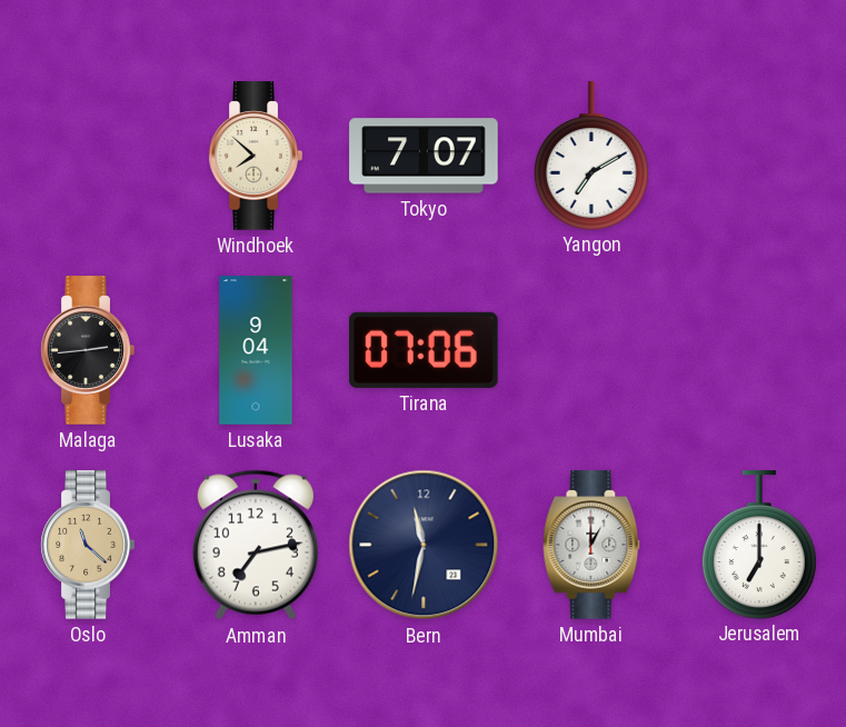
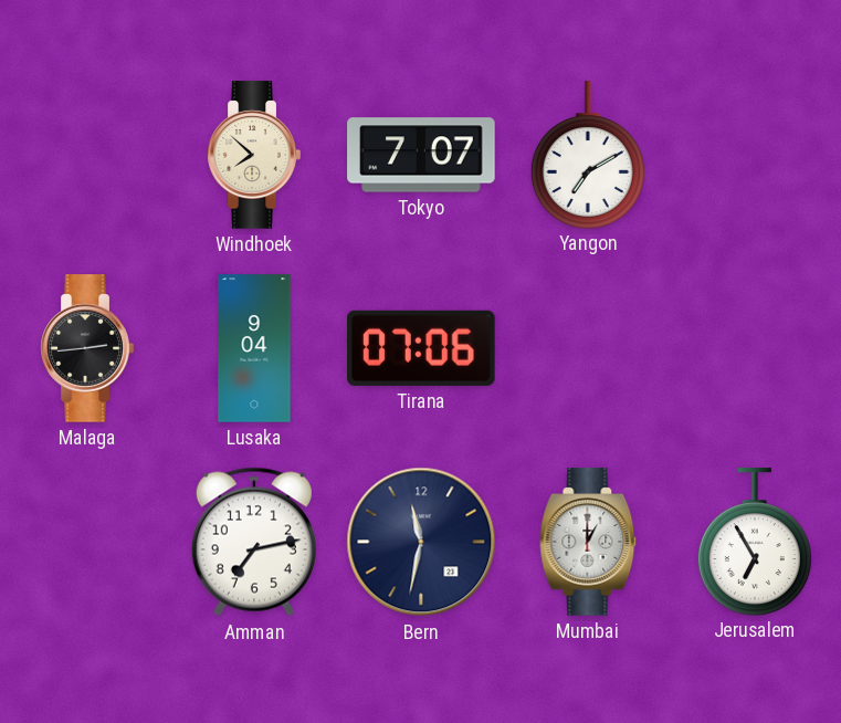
Oslo: 11:22 -> none (88, 545)
Jerusalem: 7:00 -> 6:55 (755, 542)
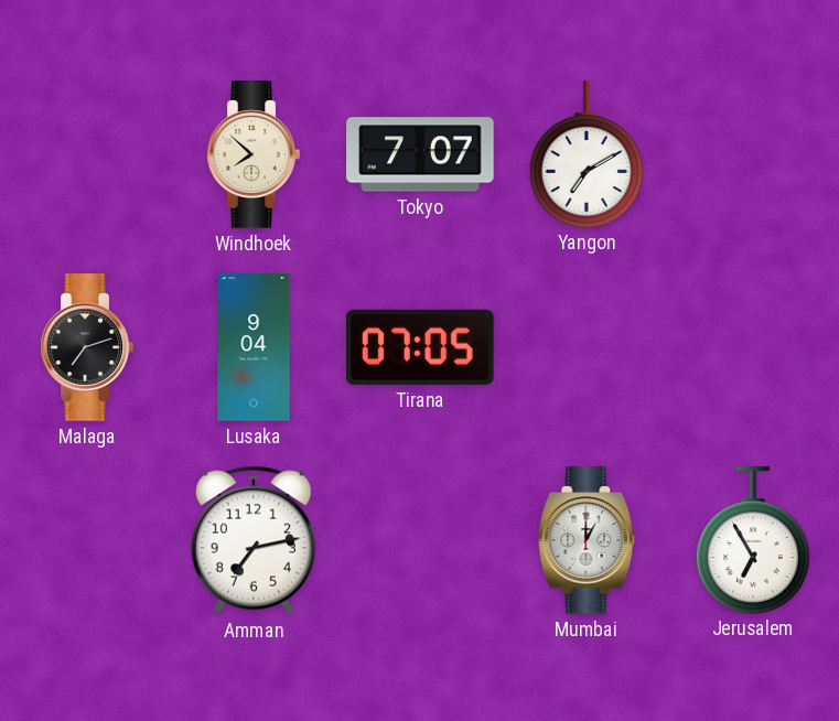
Malaga: 2:44 -> 7:12 (87, 347)
Tirana: 07:06 -> 07:05 (421, 347)
Bern: 11:32 -> none (421, 542)
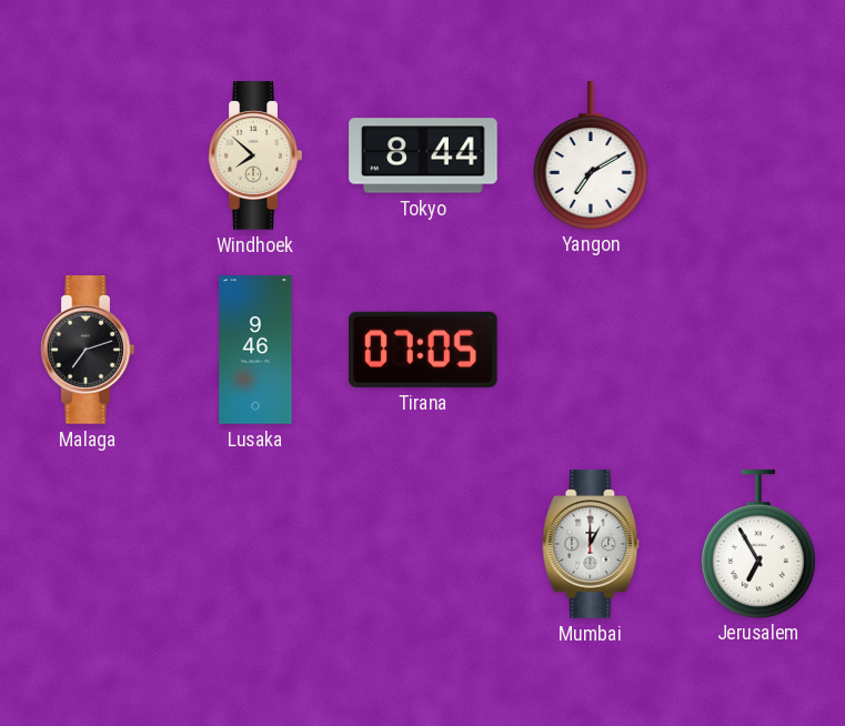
Tokyo: 7:07 -> 8:44 (423, 155)
Lusaka: 9:04 -> 9:46 (255, 350)
Amman: 7:13 -> none (254, 540)
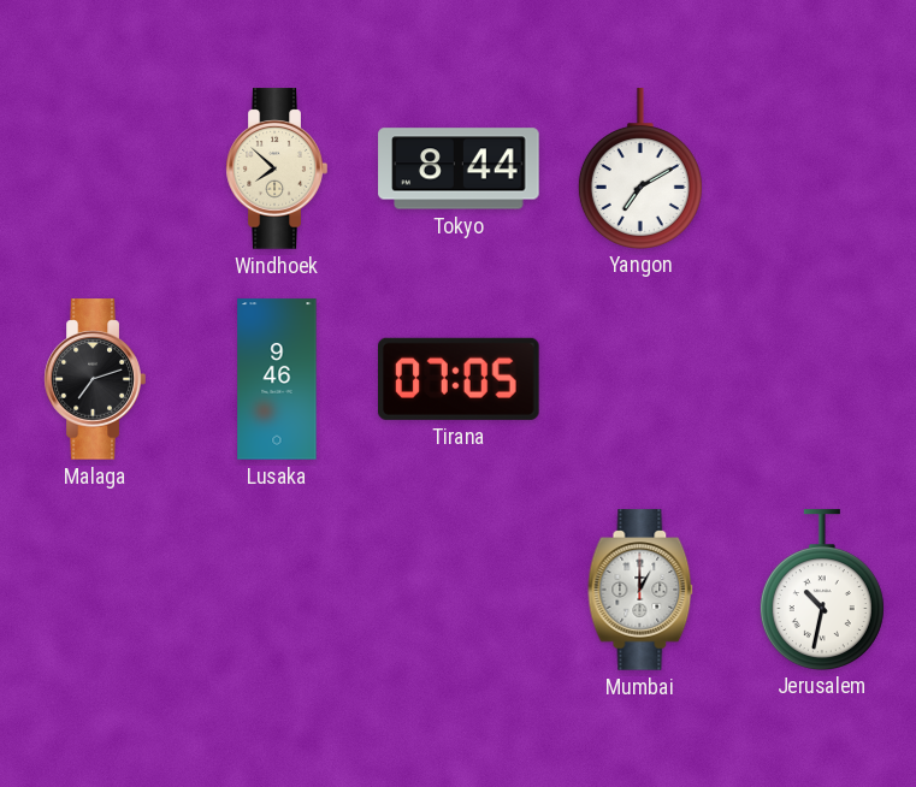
Jerusalem: 6:55 -> 10:32 (822, 590)
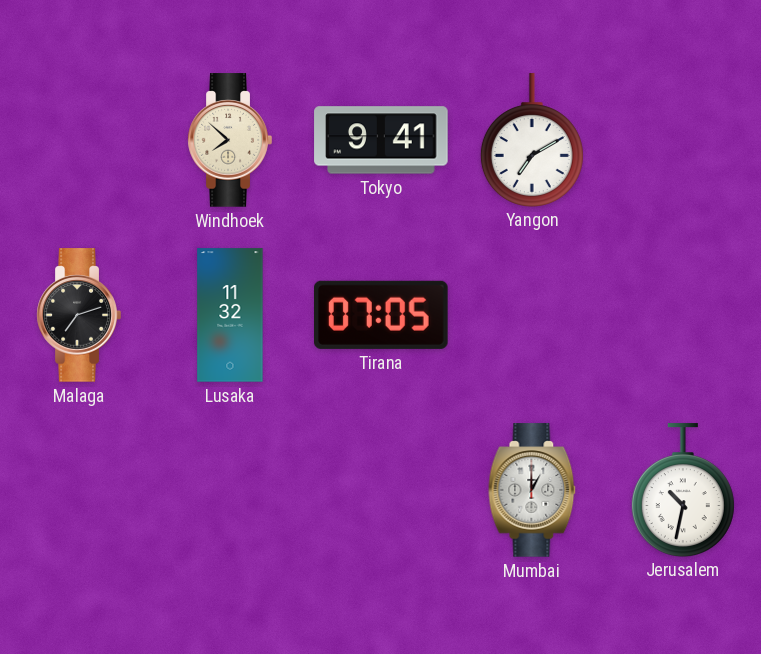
Tokyo: 8:44 -> 9:41 (381, 140)
Lusaka: 9:46 -> 11:32 (230, 315)
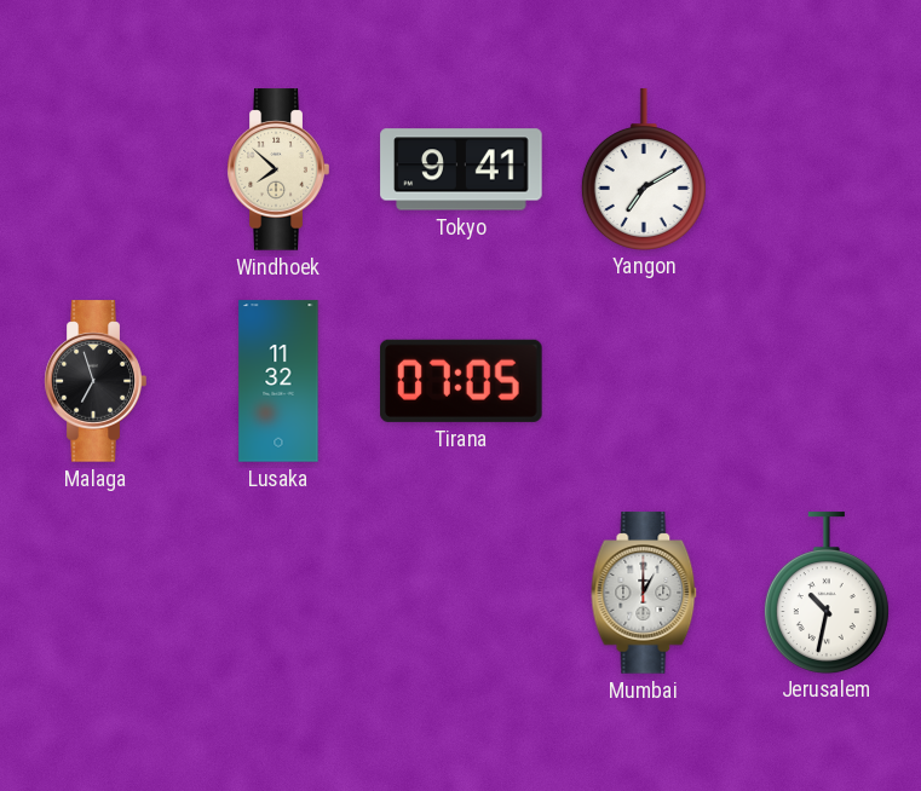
Malaga: 7:12 -> 6:57 (96, 381)
